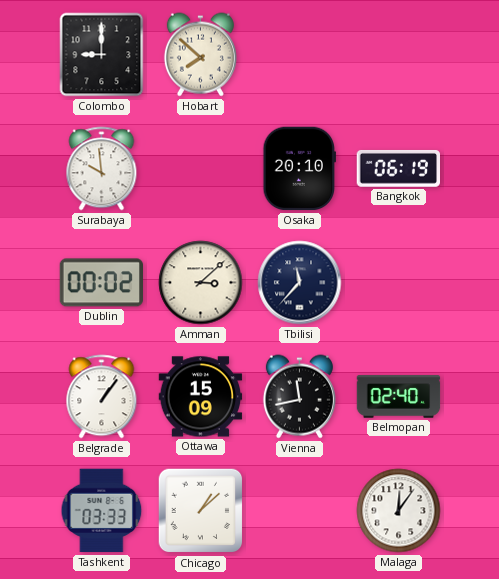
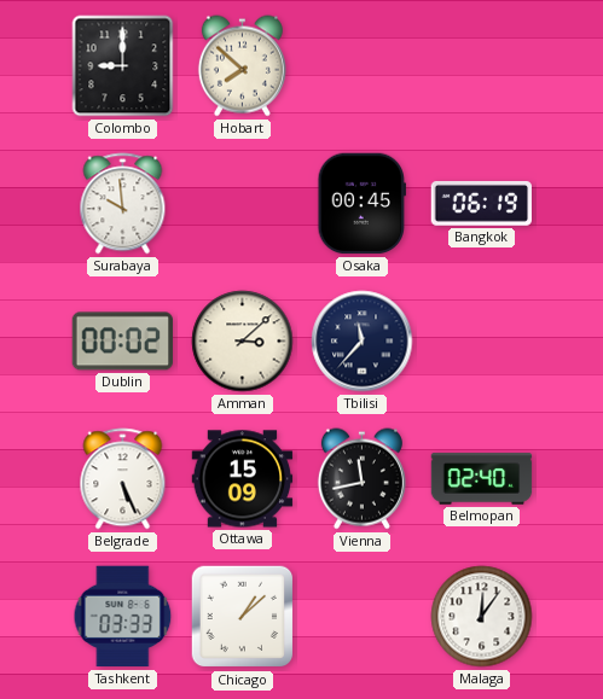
Osaka: 20:10 -> 00:45 (361, 204)
Belgrade: 1:06 -> 5:26 (123, 479)
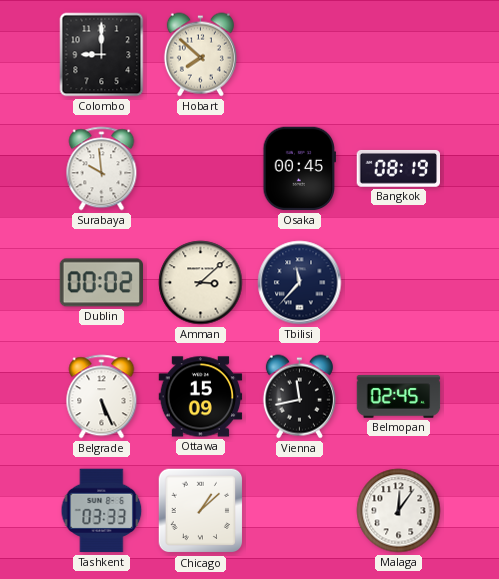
Bangkok: 06:19 -> 08:19 (398, 168)
Belmopan: 02:40 -> 02:45 (399, 397)
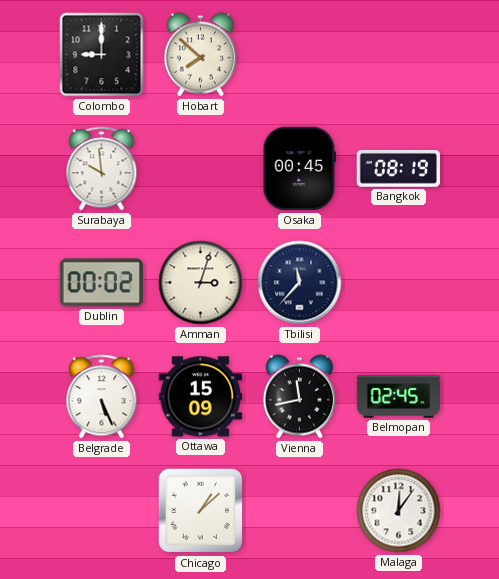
Amman: 3:08 -> 3:03 (201, 283)
Tashkent: 03:33 -> none (102, 511)
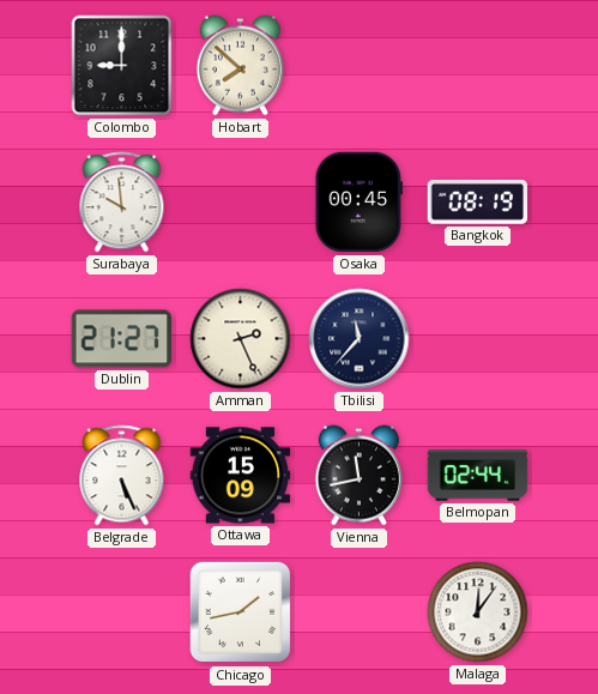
Dublin: 00:02 -> 21:27 (121, 339)
Amman: 3:03 -> 2:26 (241, 339)
Belmopan: 02:45 -> 02:44 (478, 476)
Chicago: 1:08 -> 1:43 (241, 612)
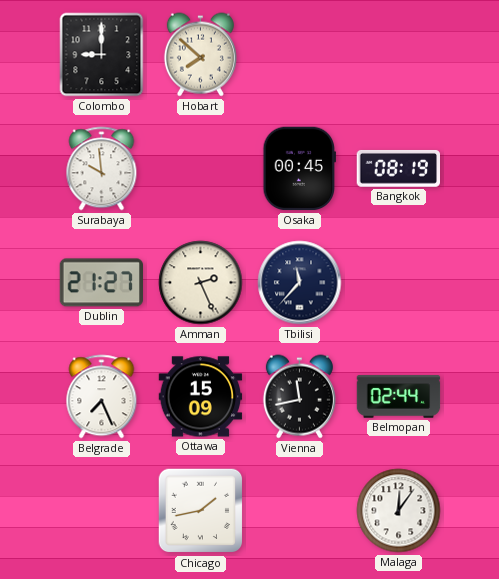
Belgrade: 5:26 -> 7:26 (102, 397)
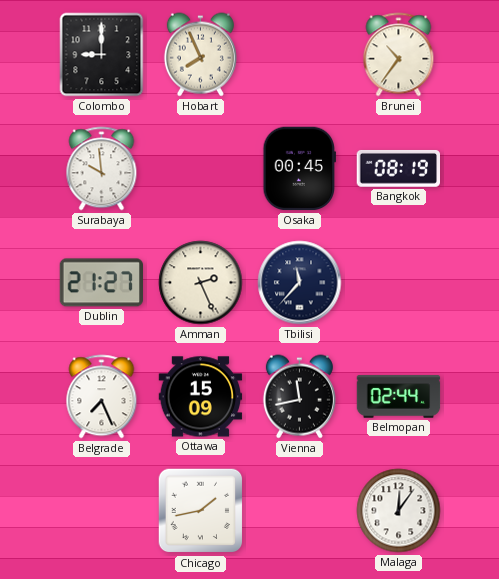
Hobart: 7:52 -> 7:56 (200, 55)
Brunei: none -> 10:36 (399, 55)
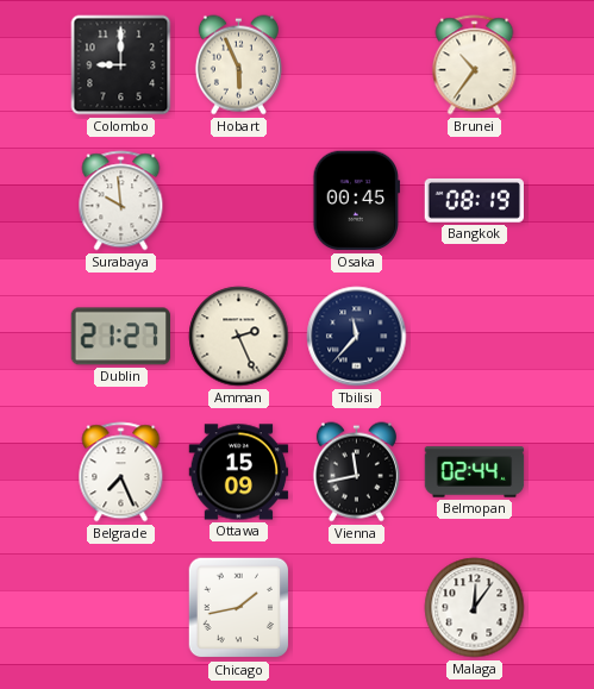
Hobart: 7:56 -> 5:56 (238, 65)
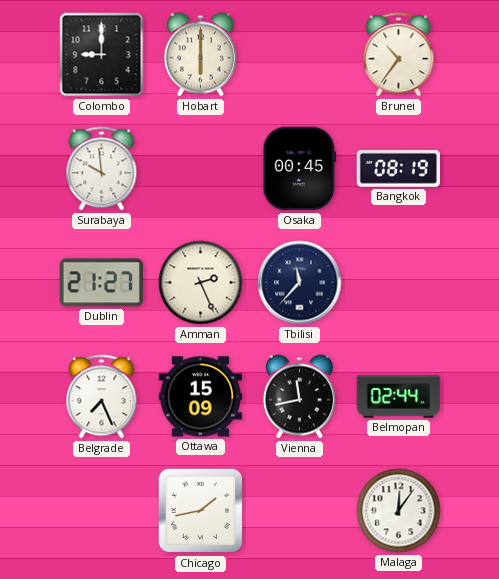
Hobart: 5:56 -> 6:00 (200, 55)
